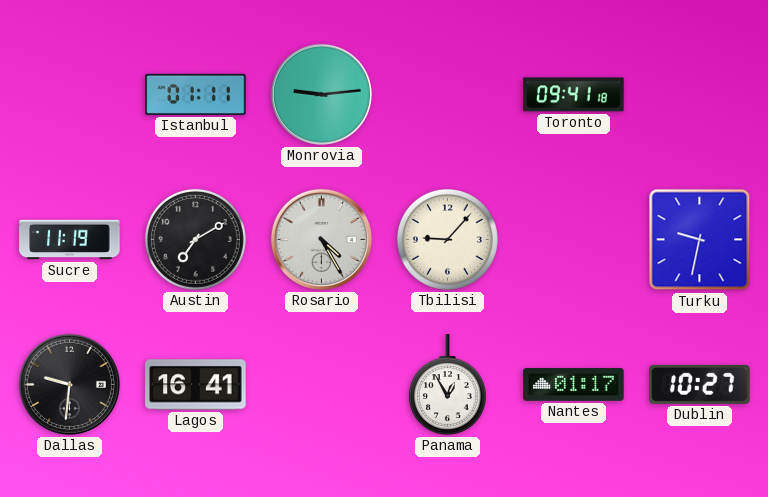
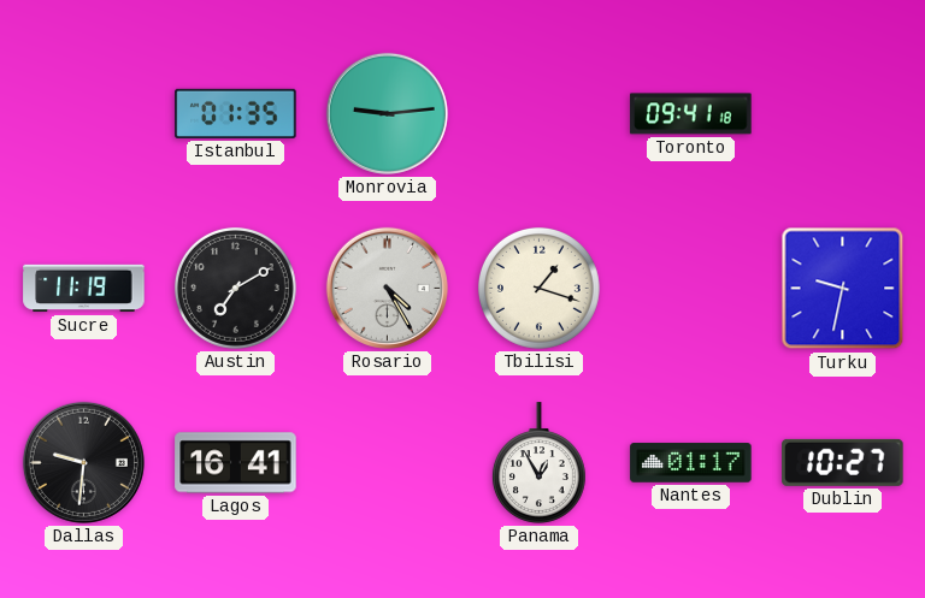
Istanbul: 01:11 -> 01:35 (236, 113)
Tbilisi: 9:07 -> 1:18 (538, 288)
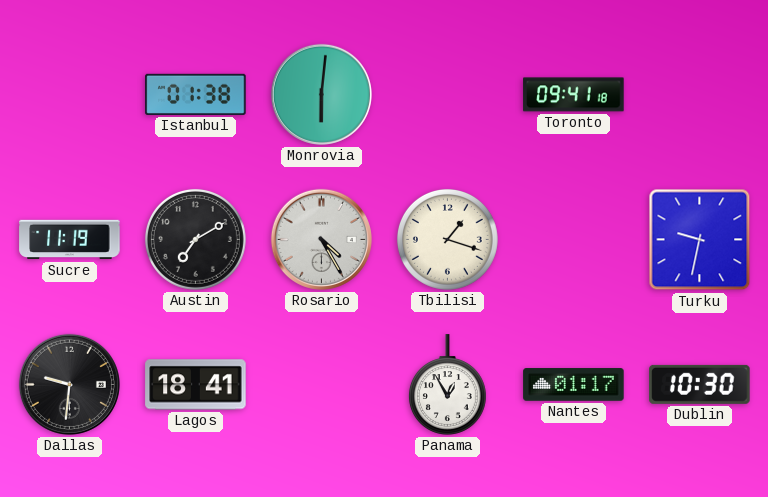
Istanbul: 01:35 -> 01:38 (196, 94)
Monrovia: 9:14 -> 6:01 (321, 94)
Lagos: 16:41 -> 18:41 (196, 385)
Dublin: 10:27 -> 10:30 (700, 384)
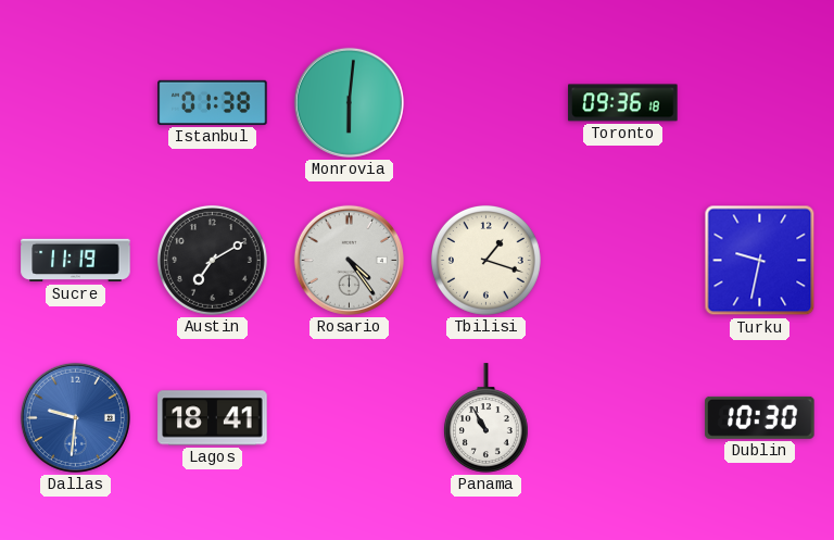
Toronto: 09:41 -> 09:36 (623, 103)
Rosario: 4:25 -> 4:24 (349, 260)
Dallas dial: black -> blue (75, 417)
Panama: 12:55 -> 10:55 (485, 418)
Nantes: 01:17 -> none (574, 385)
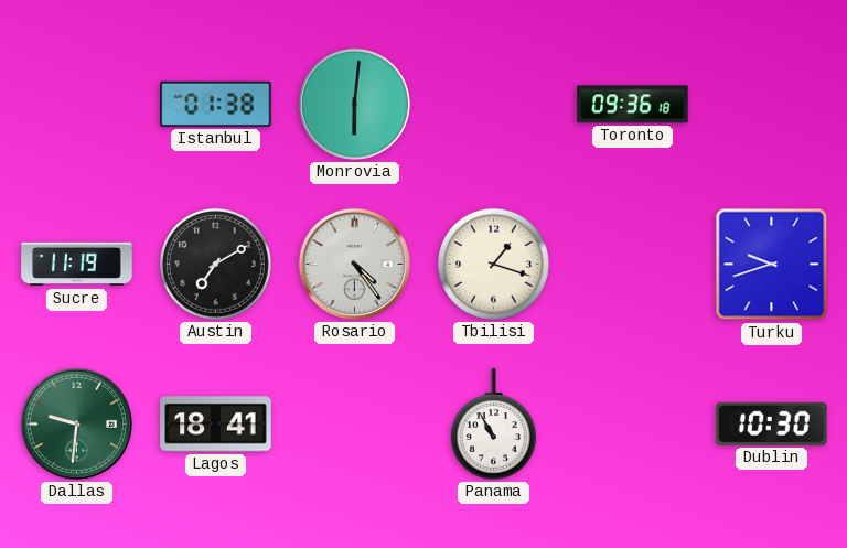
Turku: 9:32 -> 9:42 (772, 265)
Dallas dial: blue -> green (76, 423)
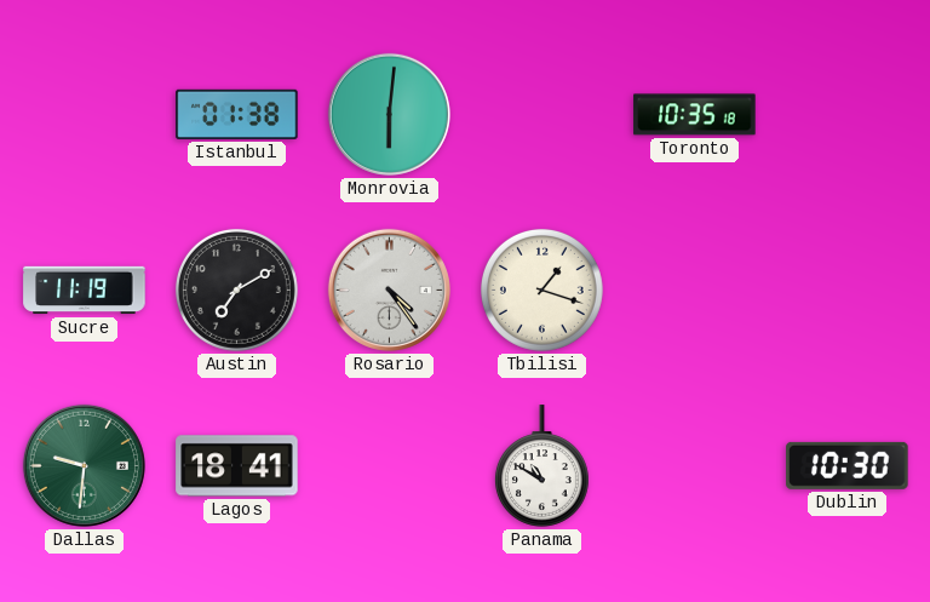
Toronto: 09:36 -> 10:35 (695, 115)
Turku: 9:42 -> none (772, 265)
Panama: 10:55 -> 10:50 (541, 466)
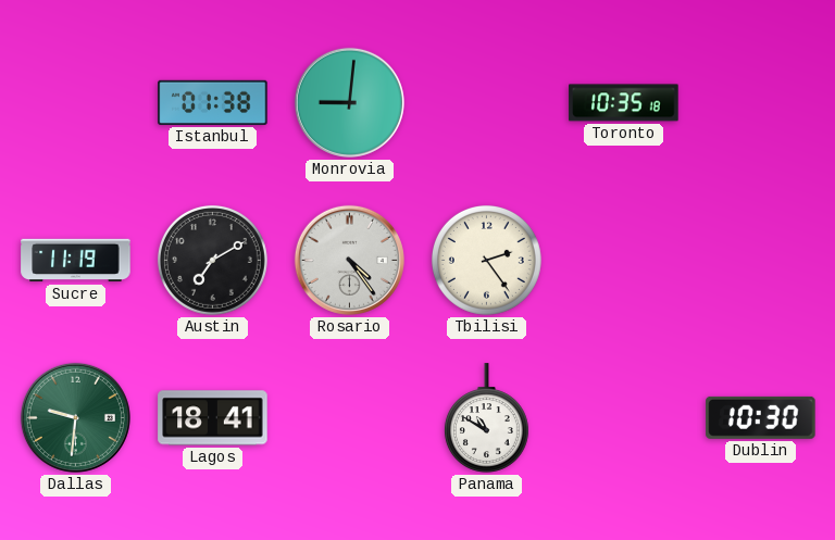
Monrovia: 6:01 -> 9:01 (349, 102)
Tbilisi: 1:18 -> 2:24 (486, 260)
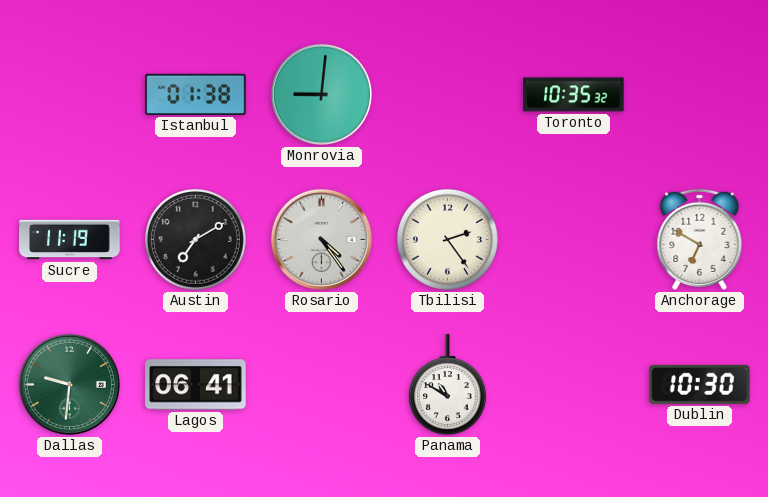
Toronto: 10:35:18 -> 10:35:32 (574, 95)
Anchorage: none -> 6:50 (700, 239)
Lagos: 18:41 -> 06:41 (196, 385)
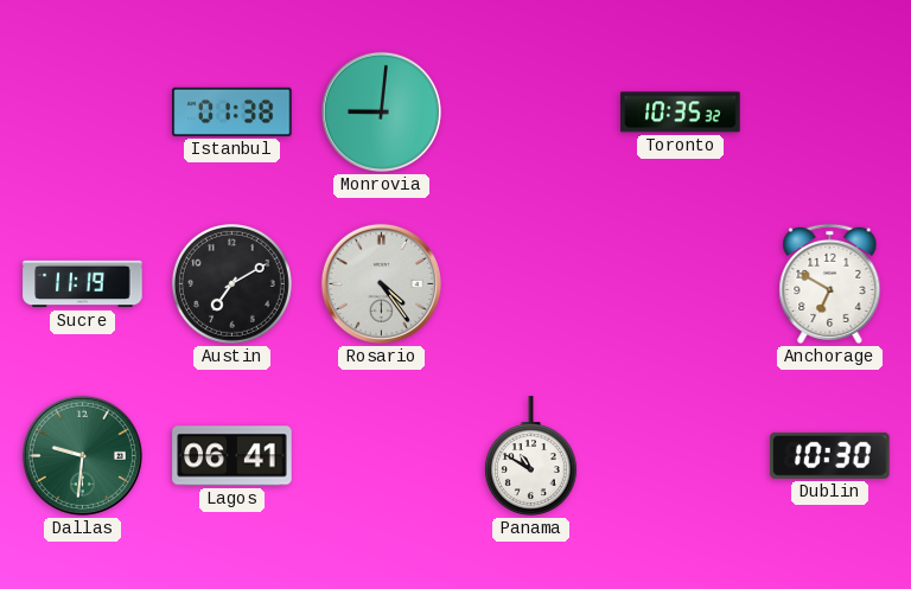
Tbilisi: 2:24 -> none (447, 239)
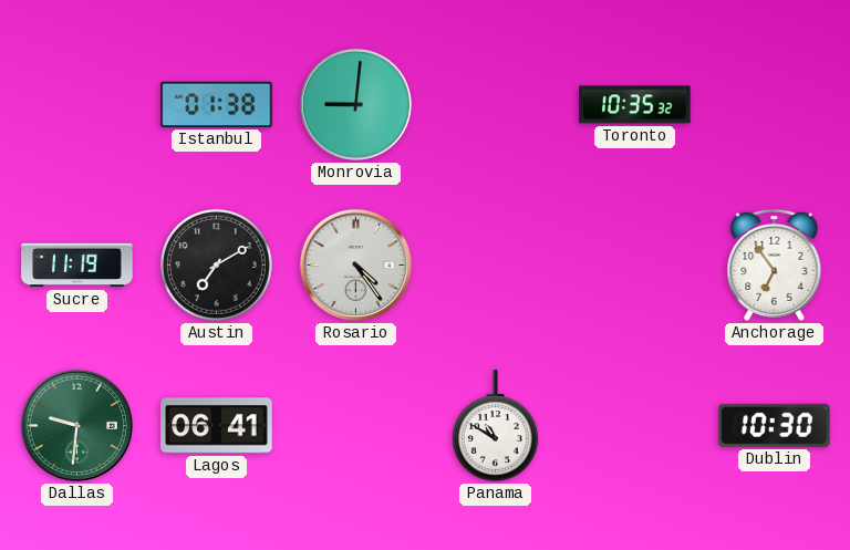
Anchorage: 6:50 -> 6:54 (775, 264)
